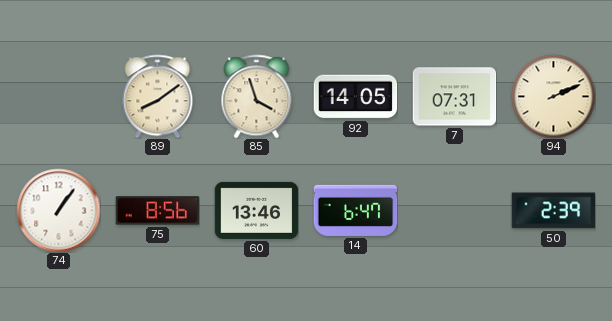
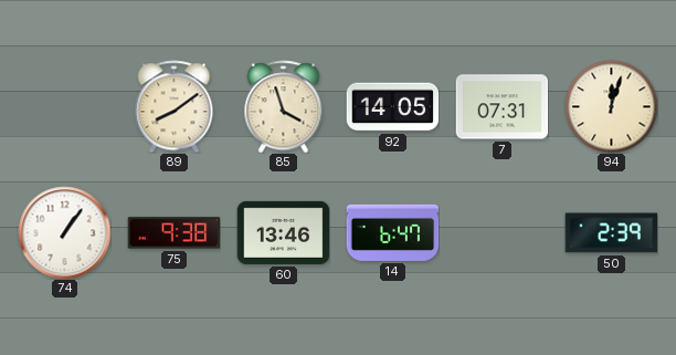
94: 2:11 -> 12:03 (611, 106)
75: 8:56 -> 9:38 (173, 233)
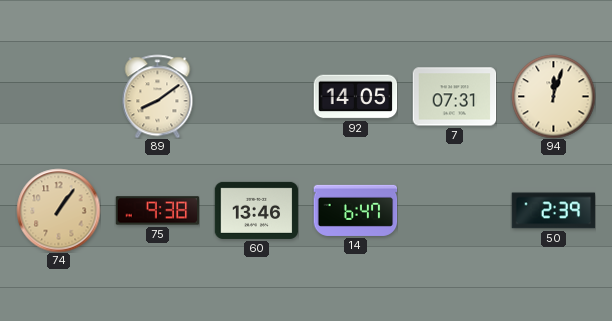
85: 3:57 -> none (284, 106)
74 dial: white -> champagne (58, 210)
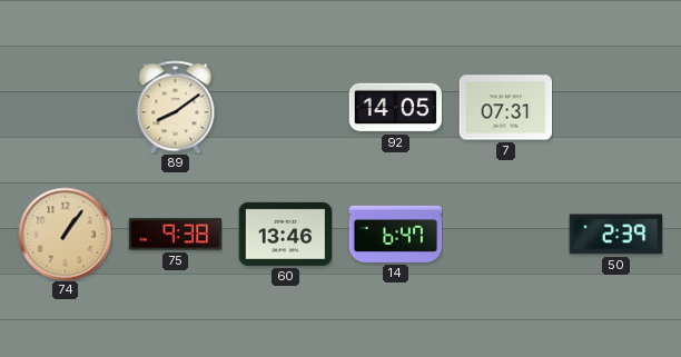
94: 12:03 -> none (553, 96)
